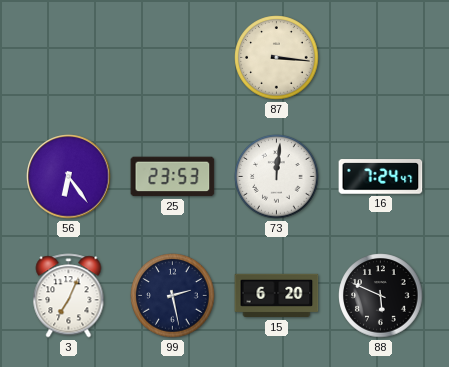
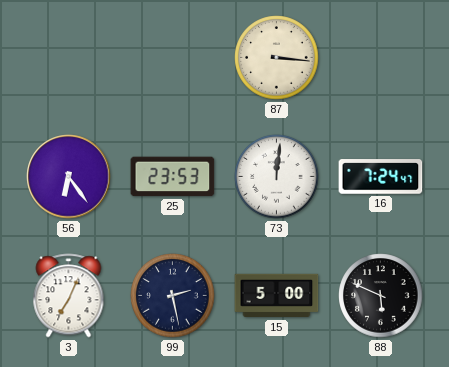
15: 6:20 -> 5:00 (277, 296)
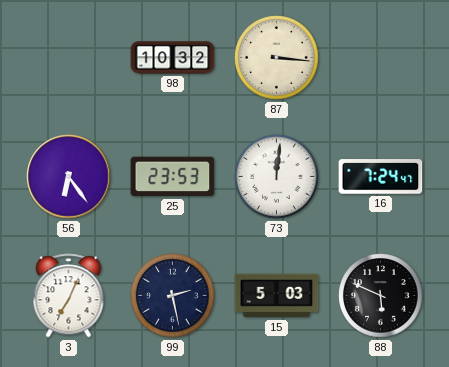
98: none -> 10:32 (173, 58)
15: 5:00 -> 5:03 (277, 296)
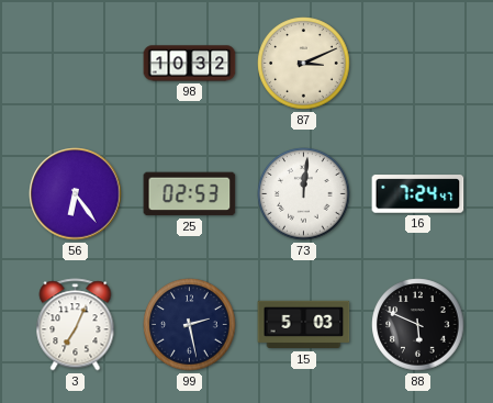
87: 3:16 -> 3:11 (304, 64)
25: 23:53 -> 02:53 (190, 194)
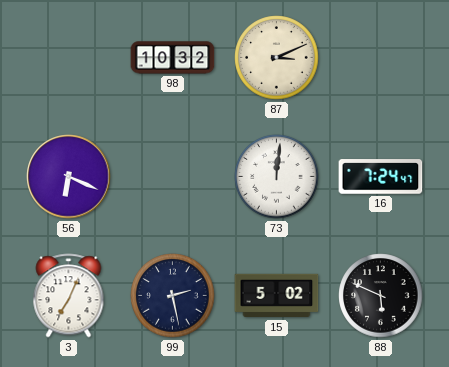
56: 6:24 -> 6:19 (69, 177)
25: 02:53 -> none (190, 194)
15: 5:03 -> 5:02 (277, 296)
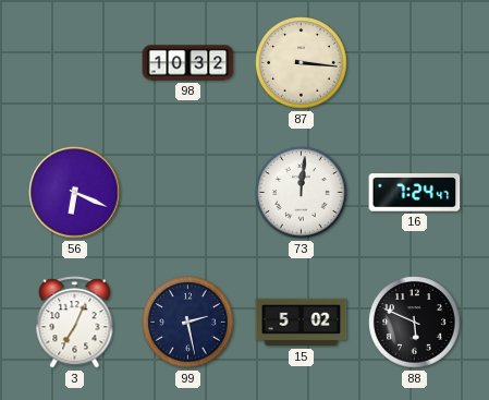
87: 3:11 -> 3:16 (302, 63)
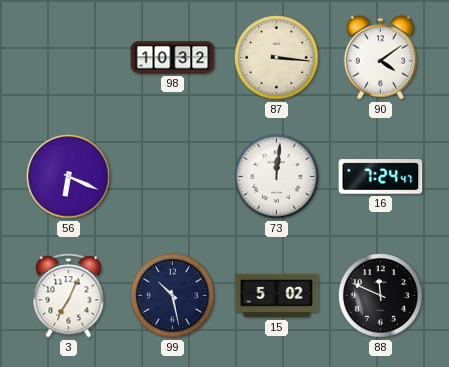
90: none -> 4:09 (381, 58)
99: 2:28 -> 10:28 (173, 296)
88: 5:49 -> 11:49 (381, 296)
